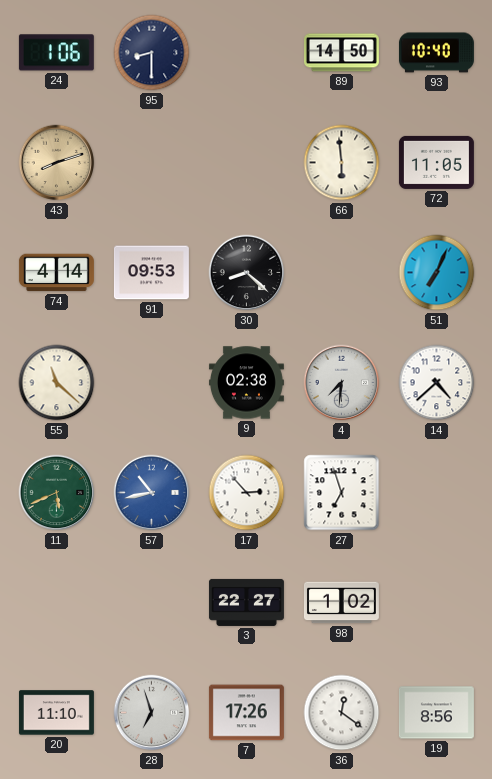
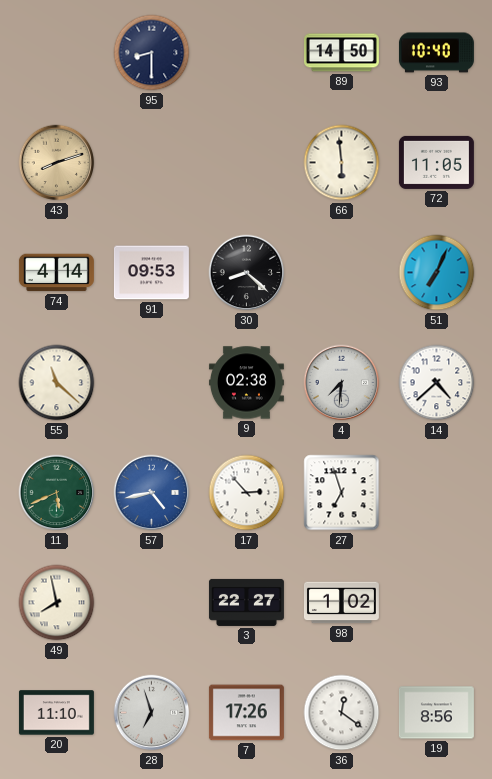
24: 1:06 -> none (56, 53)
57: 10:43 -> 4:43 (152, 493)
49: none -> 7:58 (57, 603)
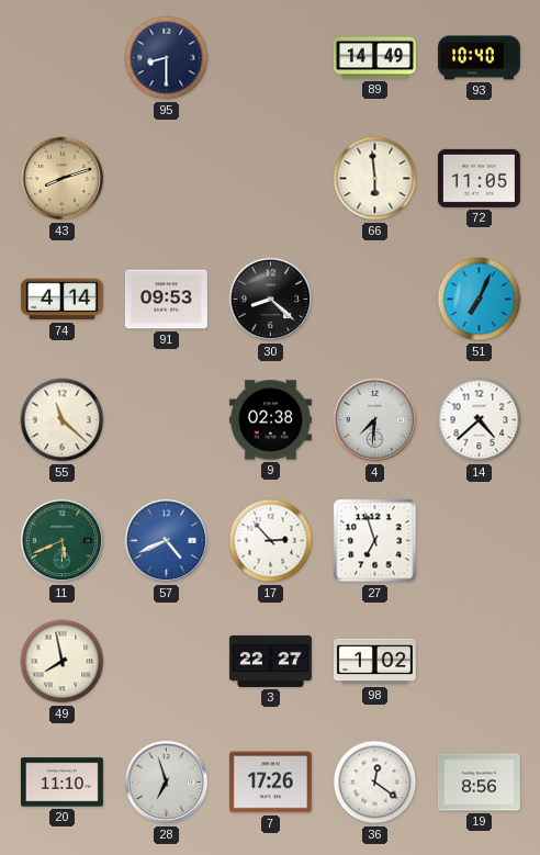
89: 14:50 -> 14:49 (374, 58)
57: 4:43 -> 4:41 (167, 541)
